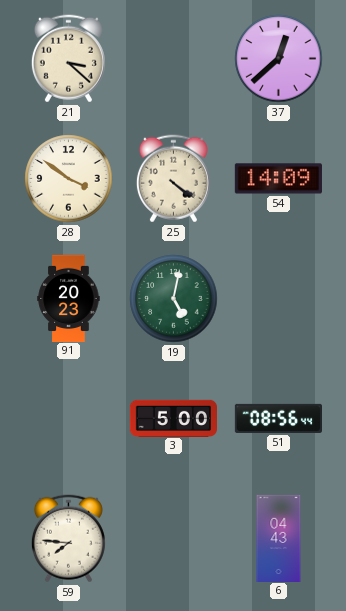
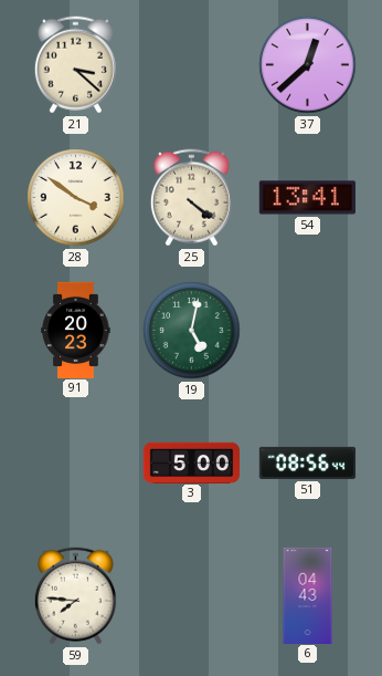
54: 14:09 -> 13:41 (307, 198)
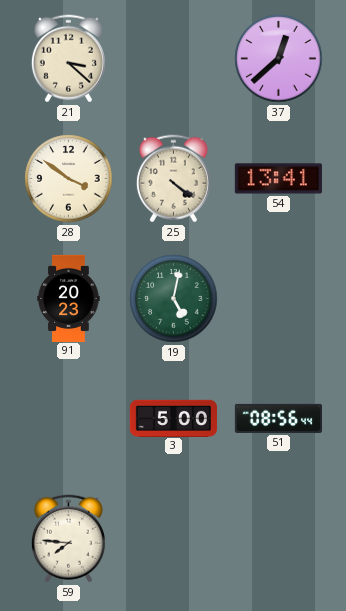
6: 04:43 -> none (308, 595)
